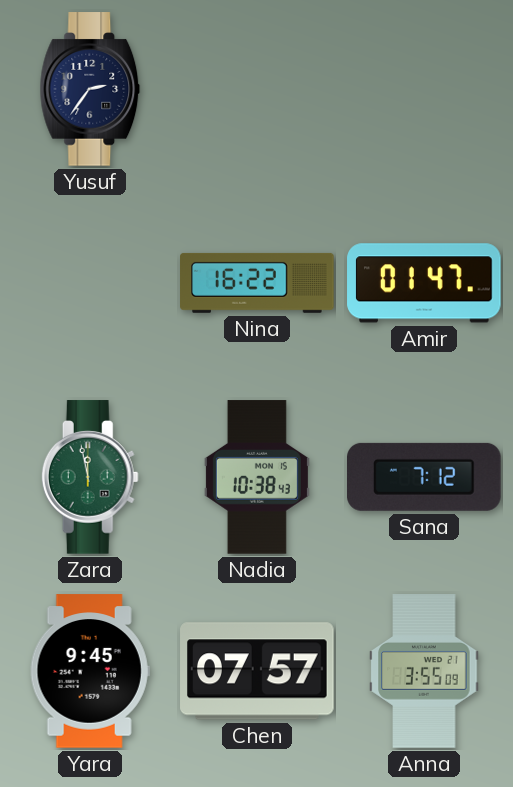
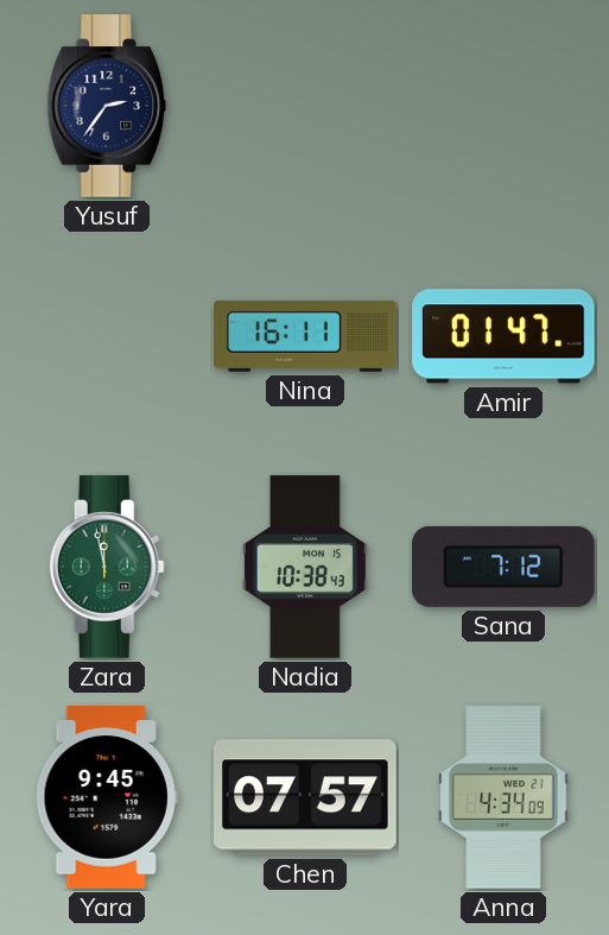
Nina: 16:22 -> 16:11 (305, 336)
Anna: 3:55 -> 4:34 (503, 797)
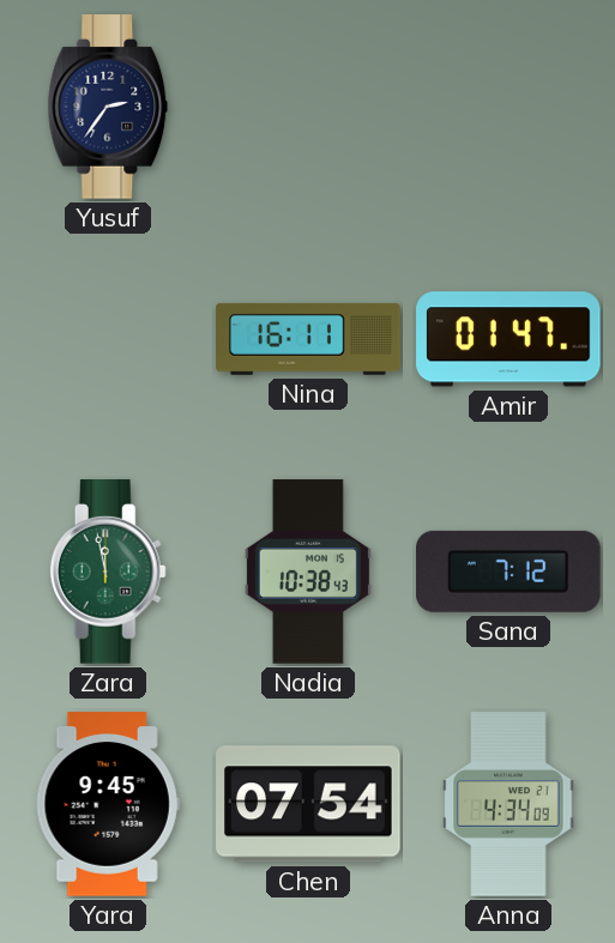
Chen: 07:57 -> 07:54 (308, 804)
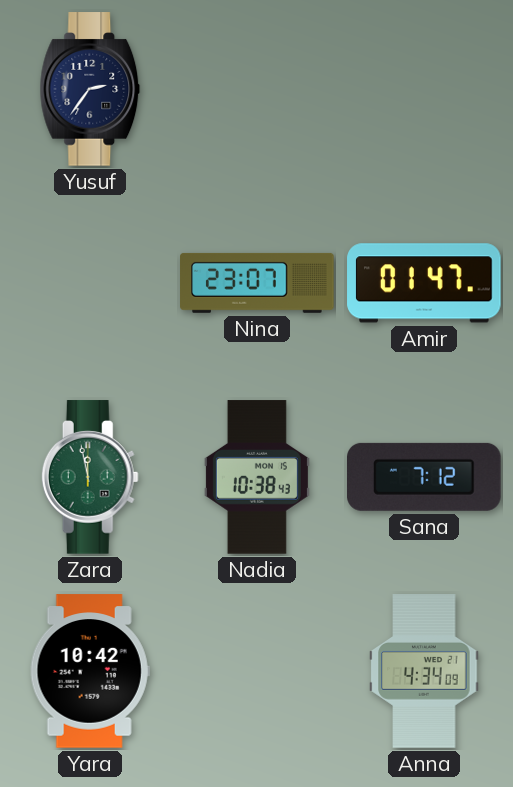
Nina: 16:11 -> 23:07 (257, 283)
Yara: 9:45 -> 10:42 (90, 671)
Chen: 07:54 -> none (308, 804)
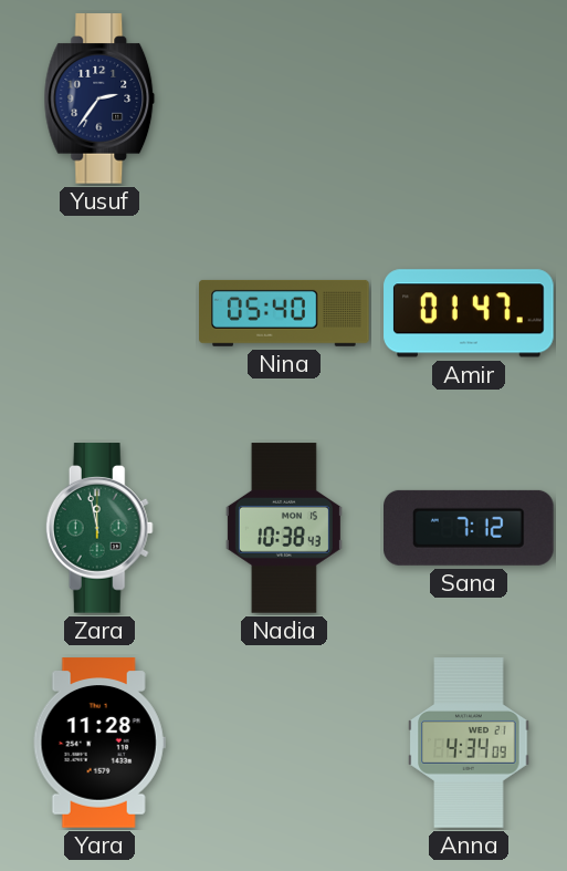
Nina: 23:07 -> 05:40 (284, 313)
Yara: 10:42 -> 11:28 (99, 743)
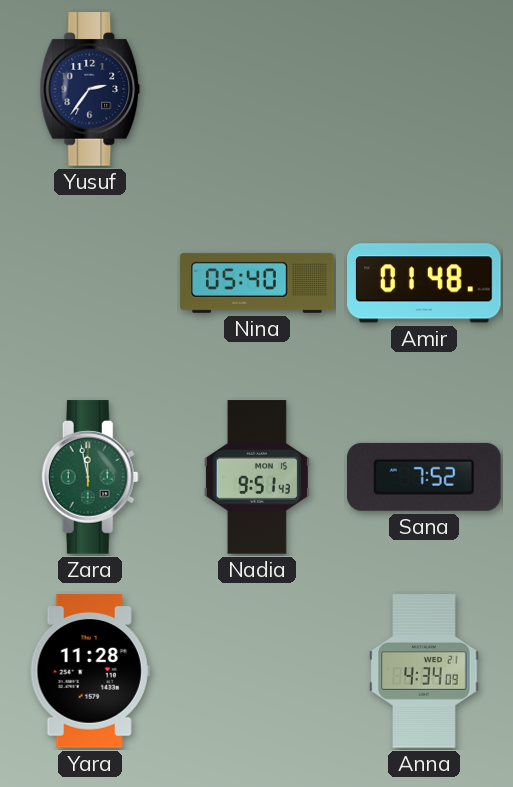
Amir: 01:47 -> 01:48 (424, 283)
Nadia: 10:38 -> 9:51 (257, 477)
Sana: 7:12 -> 7:52 (425, 477)
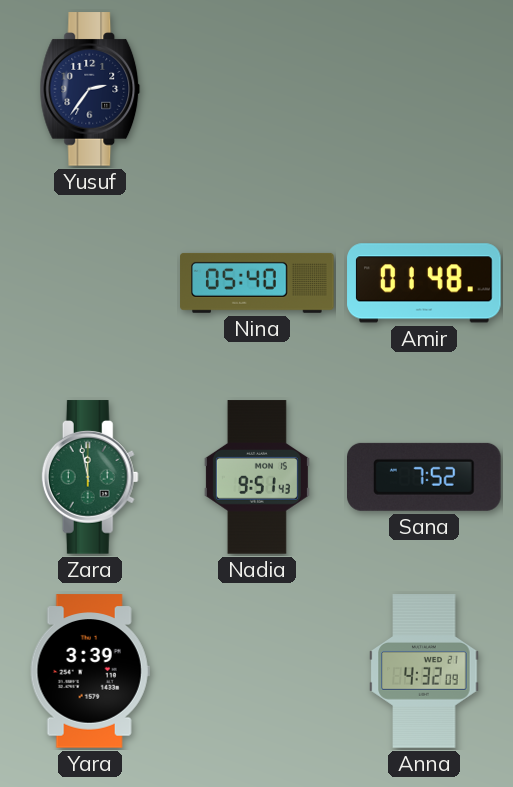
Yara: 11:28 -> 3:39 (90, 671)
Anna: 4:34 -> 4:32 (424, 671)
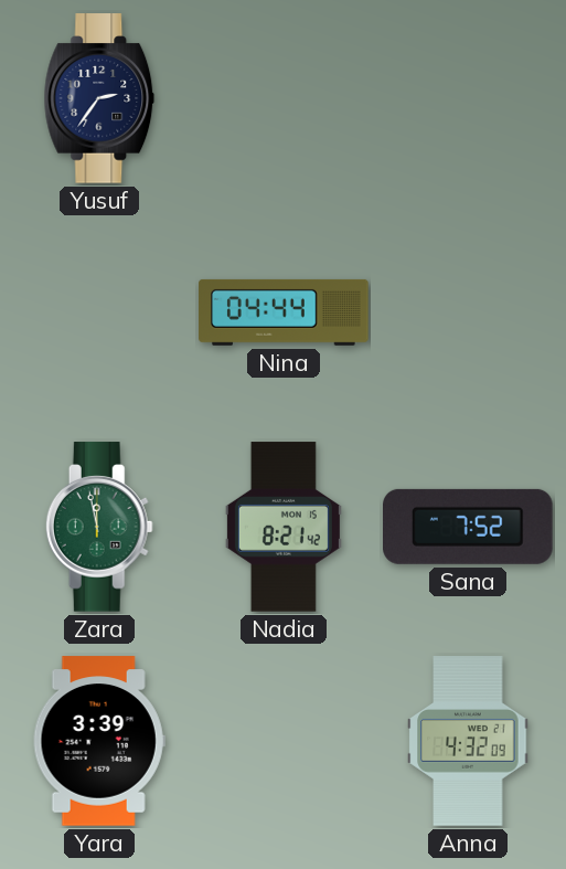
Nina: 05:40 -> 04:44 (284, 312)
Amir: 01:48 -> none (424, 283)
Nadia: 9:51 -> 8:21 (284, 527)
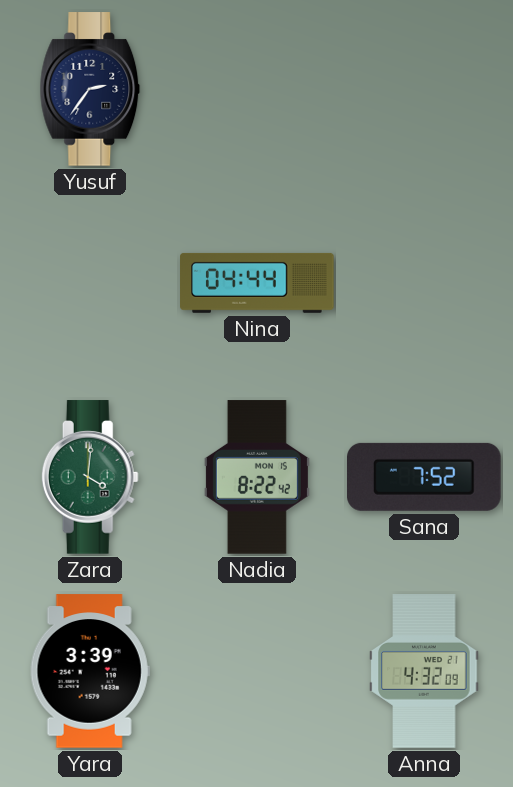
Zara: 11:58 -> 4:01 (90, 477)
Nadia: 8:21 -> 8:22 (257, 477)
